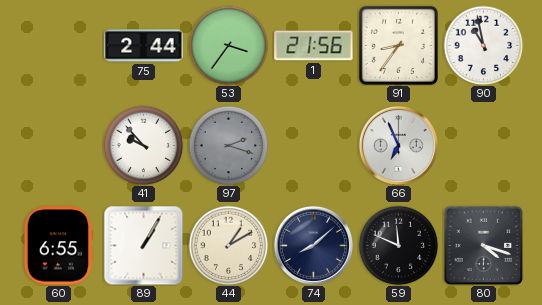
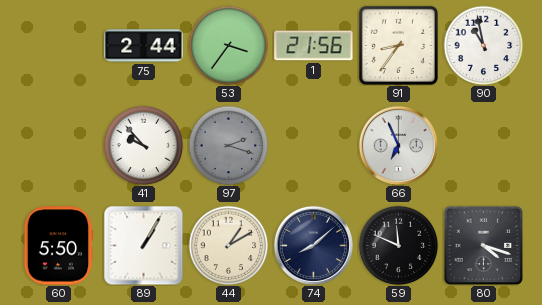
60: 6:55 -> 5:50 (58, 246)
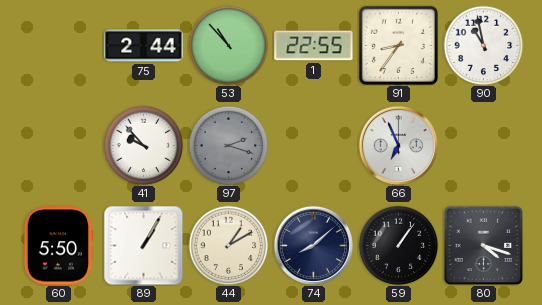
53: 3:36 -> 10:53 (228, 45)
1: 21:56 -> 22:55 (314, 46)
59: 11:49 -> 1:06 (398, 245)
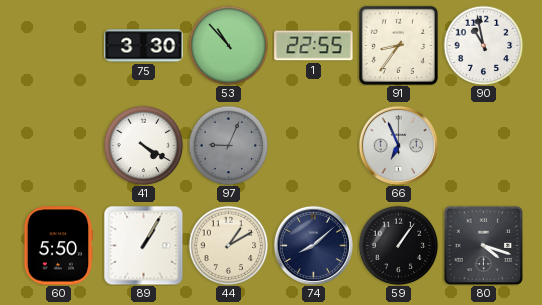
75: 2:44 -> 3:30 (144, 46)
41: 9:53 -> 4:20 (143, 145)
97: 2:18 -> 9:04 (228, 145)
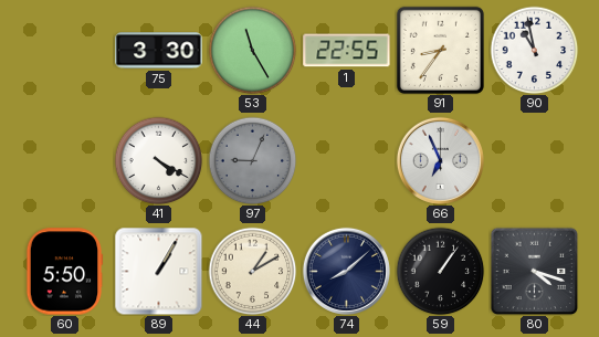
53: 10:53 -> 11:25 (252, 50)
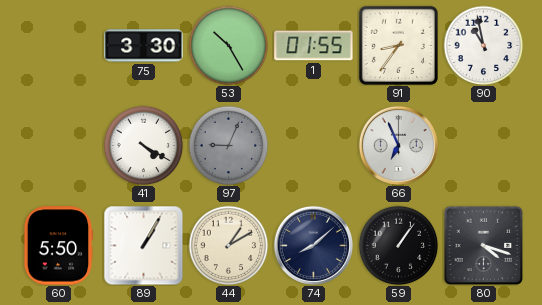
53: 11:25 -> 10:25 (228, 45)
1: 22:55 -> 01:55 (314, 46)
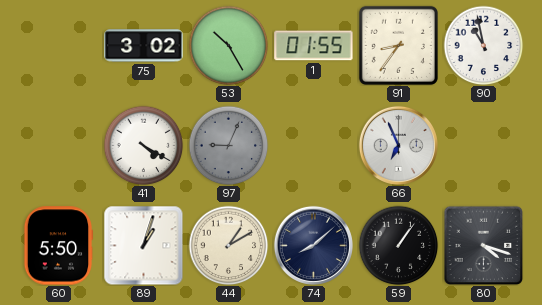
75: 3:30 -> 3:02 (144, 46)
89: 1:05 -> 1:03 (143, 245)
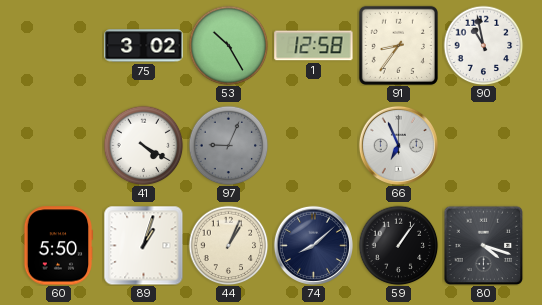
1: 01:55 -> 12:58 (314, 46)
44: 1:10 -> 1:04 (228, 245)
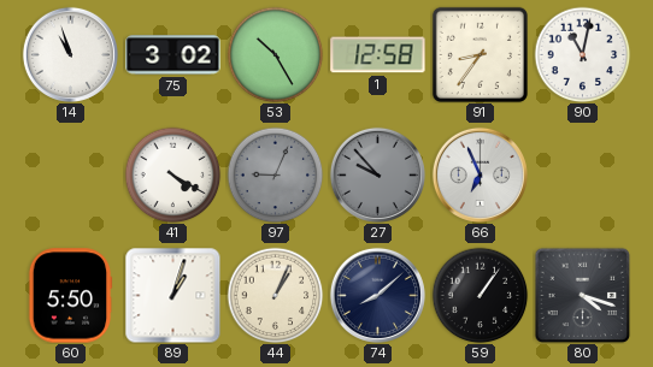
14: none -> 10:57 (70, 54)
90: 10:58 -> 11:02 (582, 54)
27: none -> 9:53 (377, 174)
